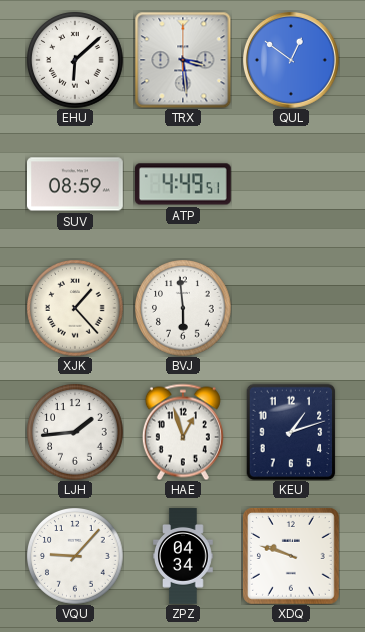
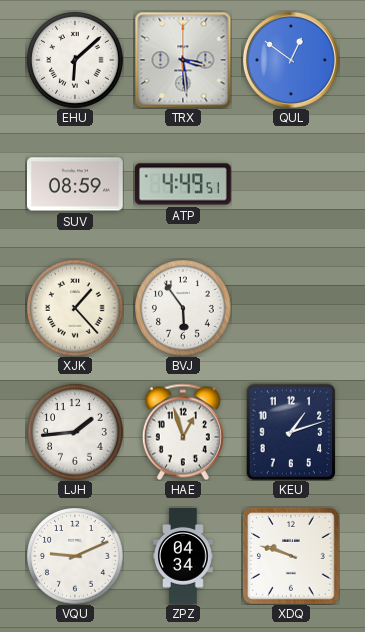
BVJ: 5:59 -> 5:54 (183, 308)
VQU: 9:07 -> 9:11 (75, 556)
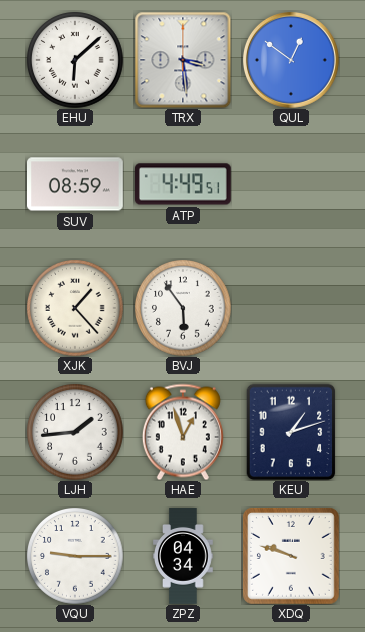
VQU: 9:11 -> 9:15 (75, 556)
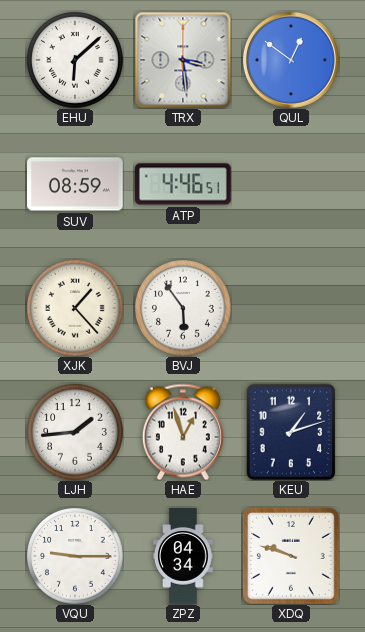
ATP: 4:49 -> 4:46 (184, 184)
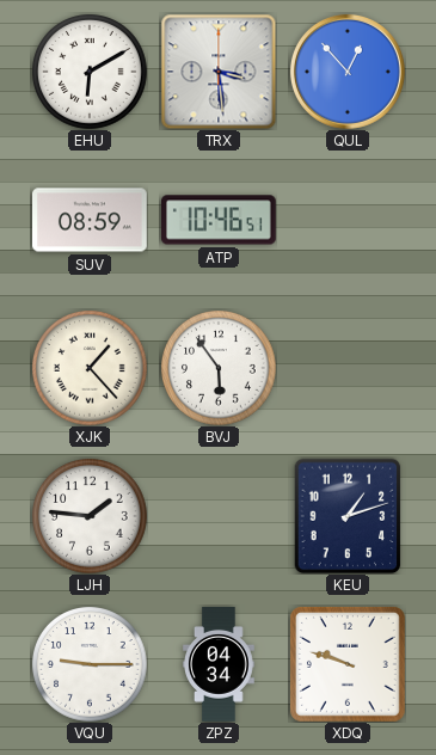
EHU: 6:08 -> 6:10 (90, 72)
QUL: 12:51 -> 12:53 (348, 72)
ATP: 4:46 -> 10:46 (220, 220)
LJH: 1:44 -> 1:46 (90, 516)
HAE: 12:57 -> none (183, 432)
